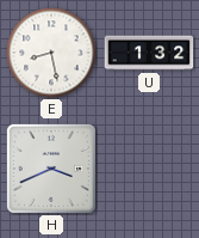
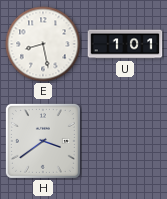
U: 1:32 -> 1:01 (125, 44)
H: 3:41 -> 3:39 (43, 141)
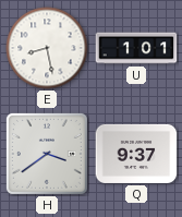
Q: none -> 9:37 (136, 154)
